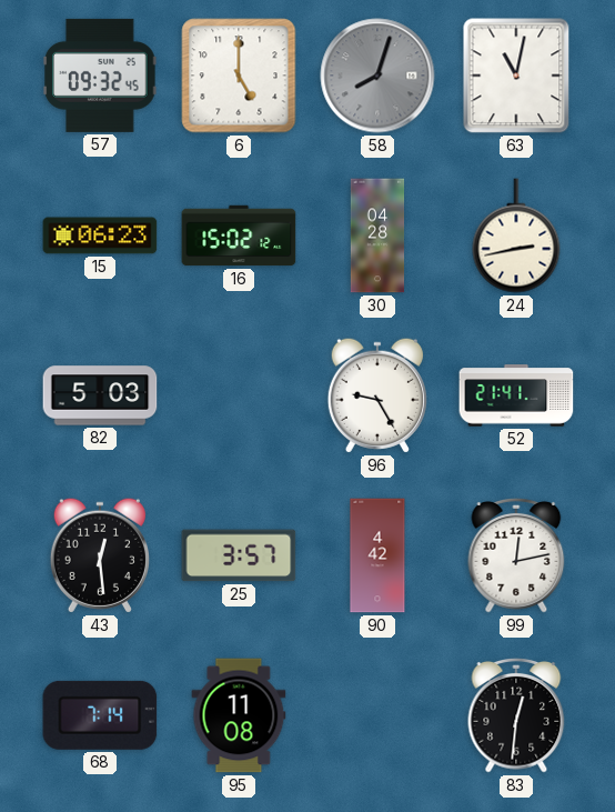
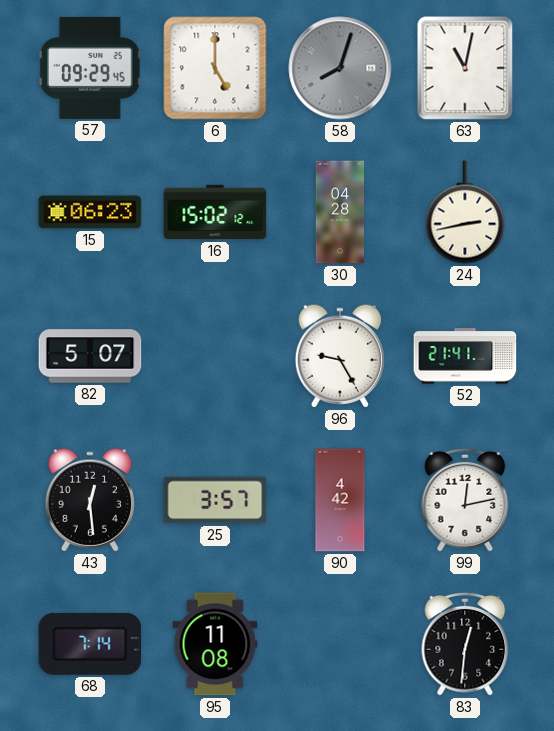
57: 09:32 -> 09:29 (90, 68)
82: 5:03 -> 5:07 (90, 356)
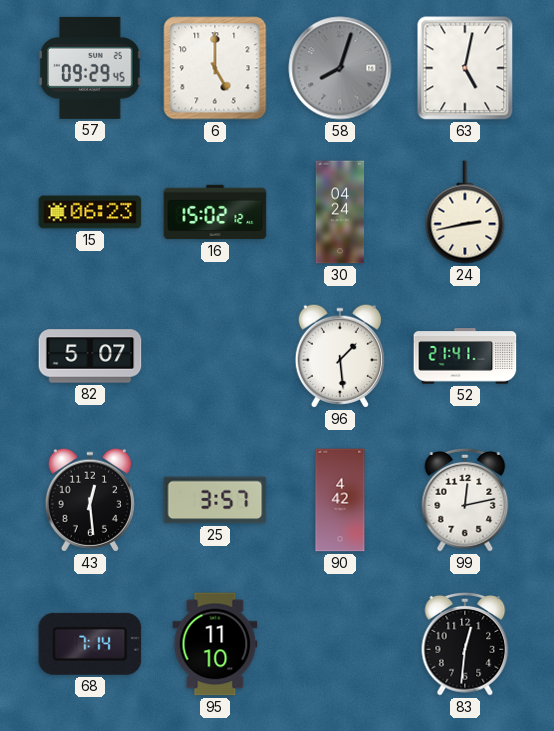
63: 11:02 -> 5:02 (465, 68)
30: 04:28 -> 04:24 (340, 212)
96: 9:25 -> 1:29 (340, 356)
95: 11:08 -> 11:10 (215, 644)
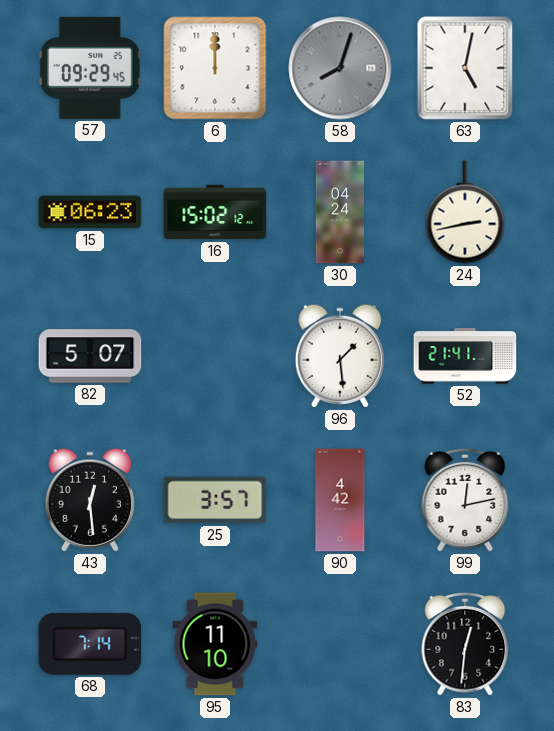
6: 5:00 -> 12:00 (215, 68)
